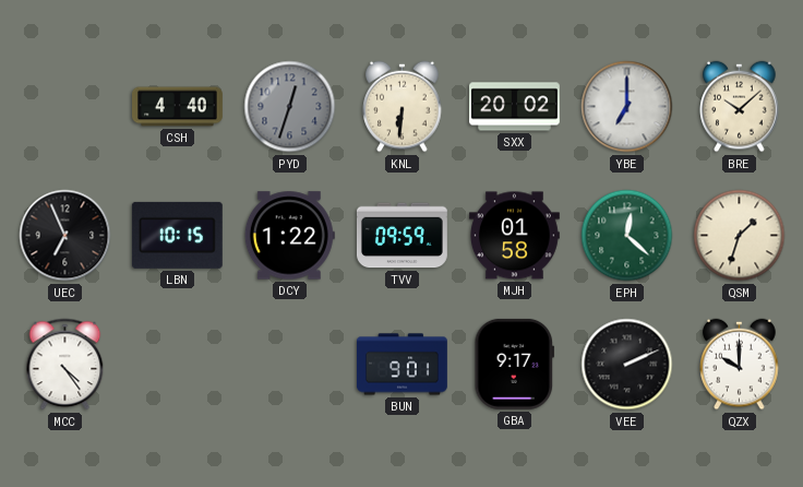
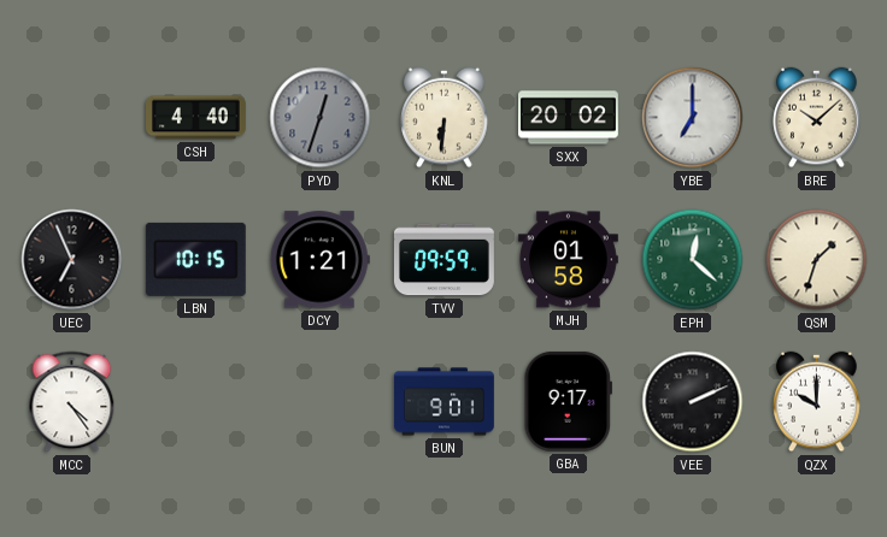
DCY: 1:22 -> 1:21 (319, 260)
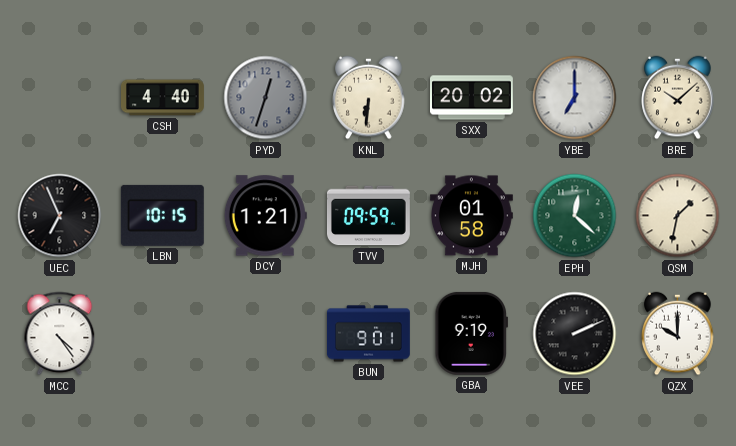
QSM: 1:33 -> 1:32 (678, 216)
GBA: 9:17 -> 9:19 (471, 333)
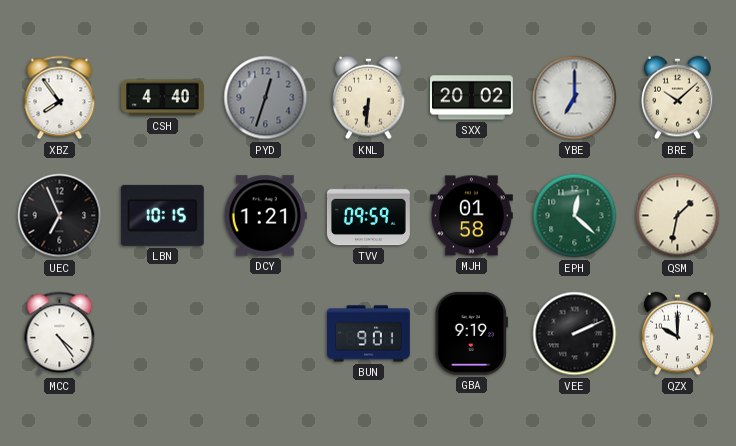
XBZ: none -> 7:54 (60, 98)
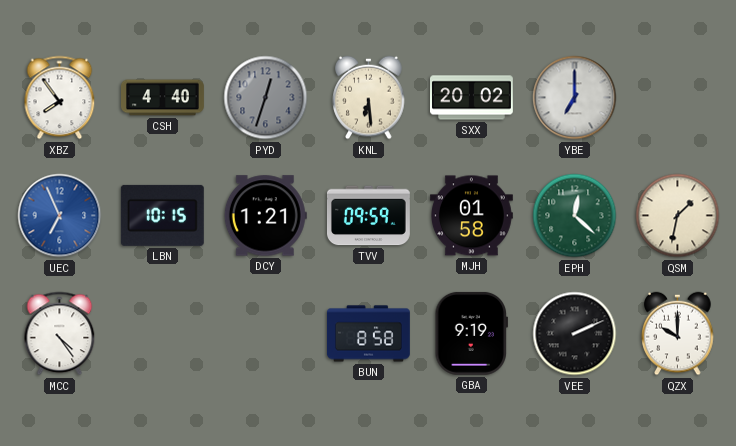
KNL: 6:31 -> 6:29 (369, 98)
BRE: 10:08 -> none (678, 98)
UEC dial: black -> blue (60, 216)
BUN: 9:01 -> 8:58 (369, 334)
